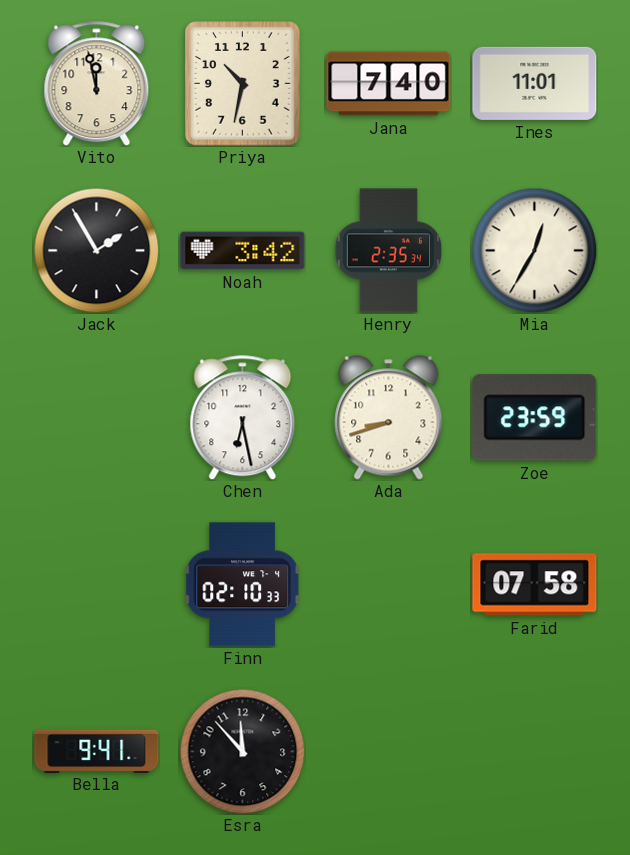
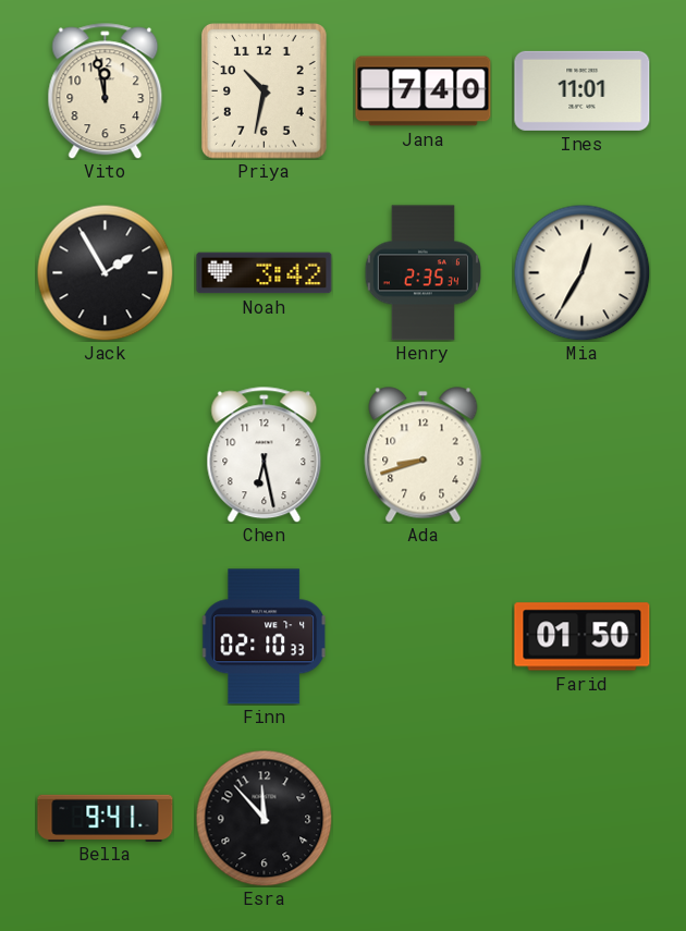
Zoe: 23:59 -> none (535, 418)
Farid: 07:58 -> 01:50 (583, 637)
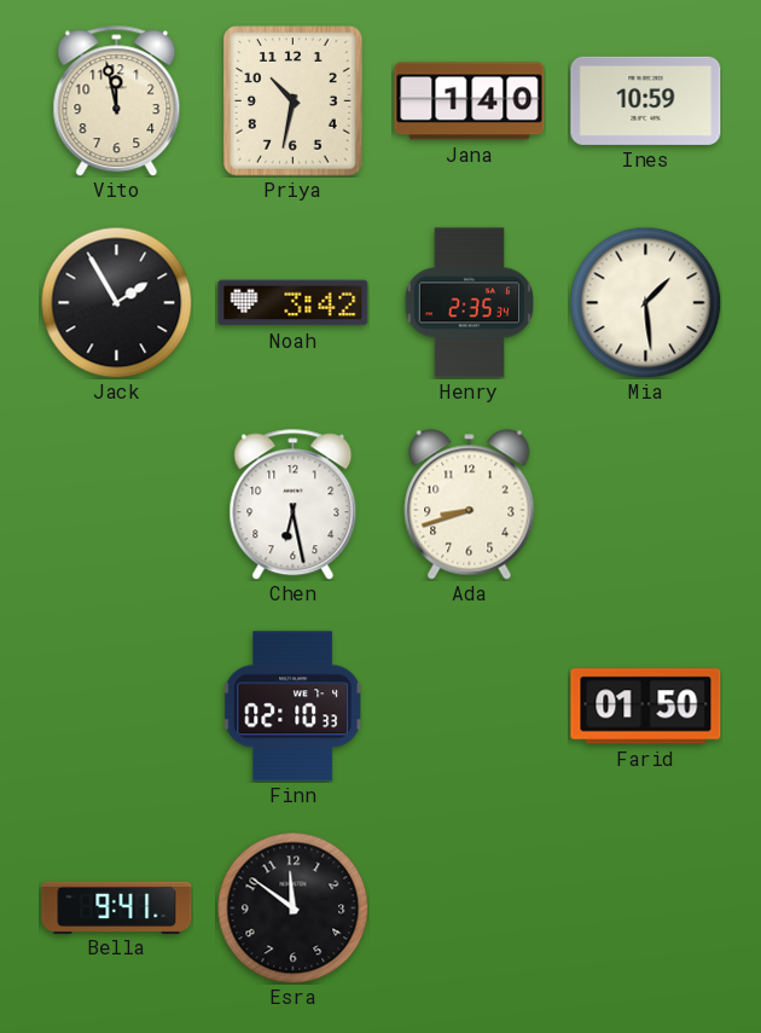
Jana: 7:40 -> 1:40 (470, 101)
Ines: 11:01 -> 10:59 (646, 100)
Mia: 12:35 -> 1:29 (645, 302)
Esra: 11:53 -> 11:51 (292, 907)
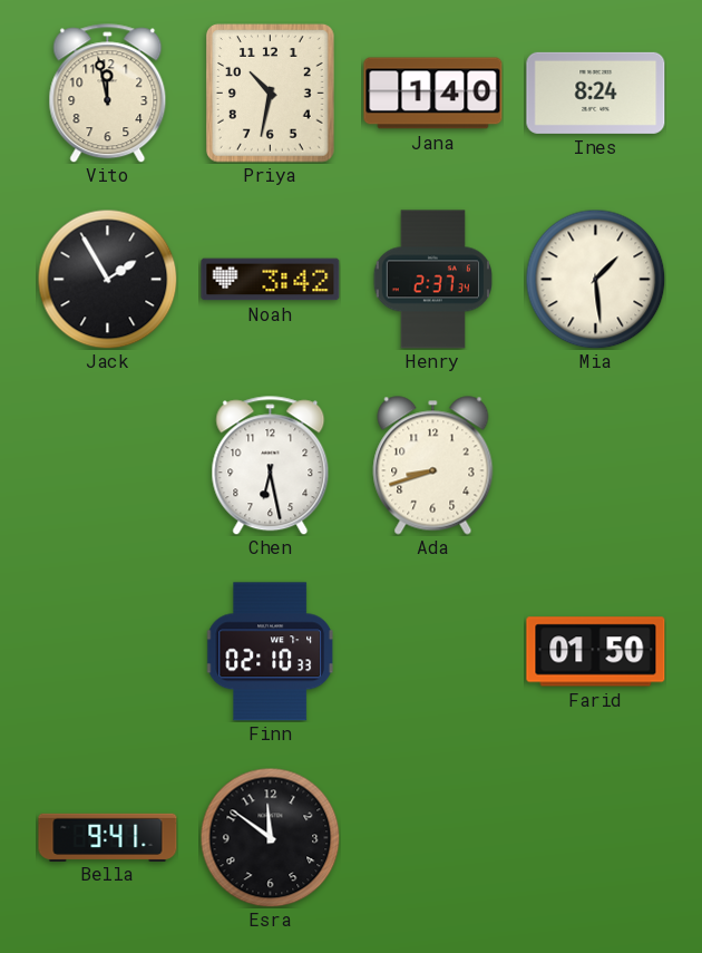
Ines: 10:59 -> 8:24 (596, 93)
Henry: 2:35 -> 2:37 (432, 280)
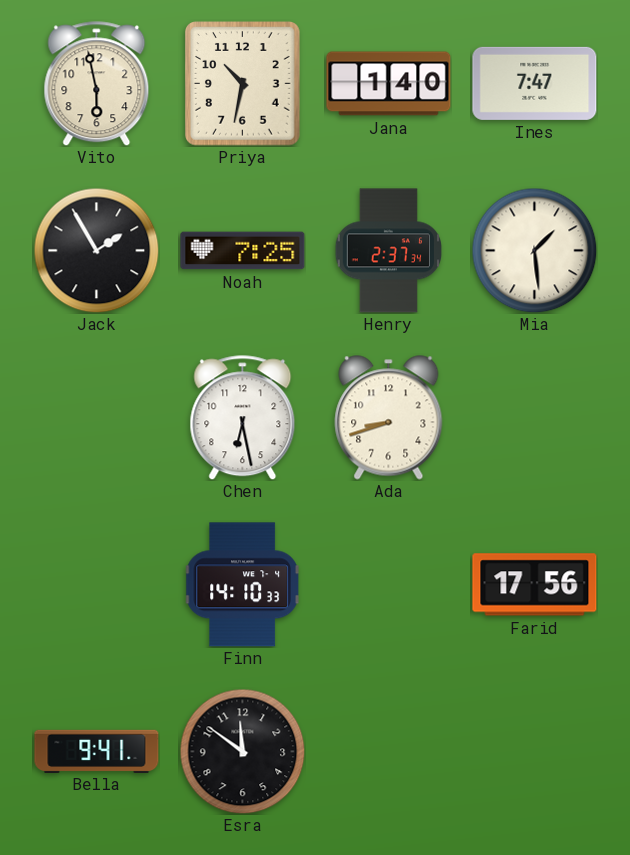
Vito: 11:58 -> 5:58 (97, 84)
Ines: 8:24 -> 7:47 (535, 83)
Noah: 3:42 -> 7:25 (243, 251)
Finn: 02:10 -> 14:10 (242, 585)
Farid: 01:50 -> 17:56 (535, 585)
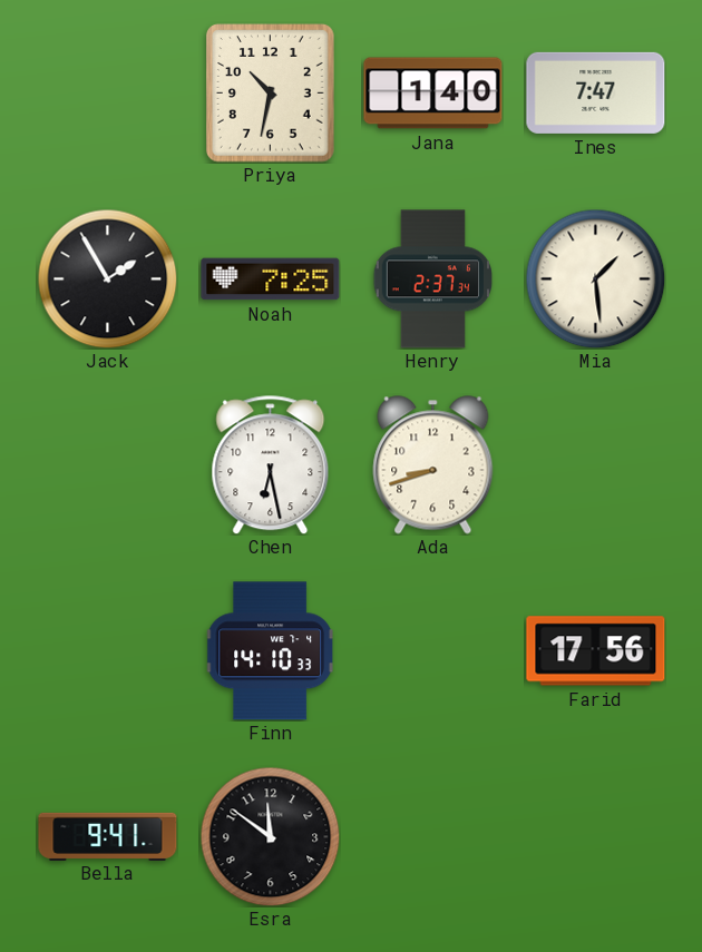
Vito: 5:58 -> none (97, 84)
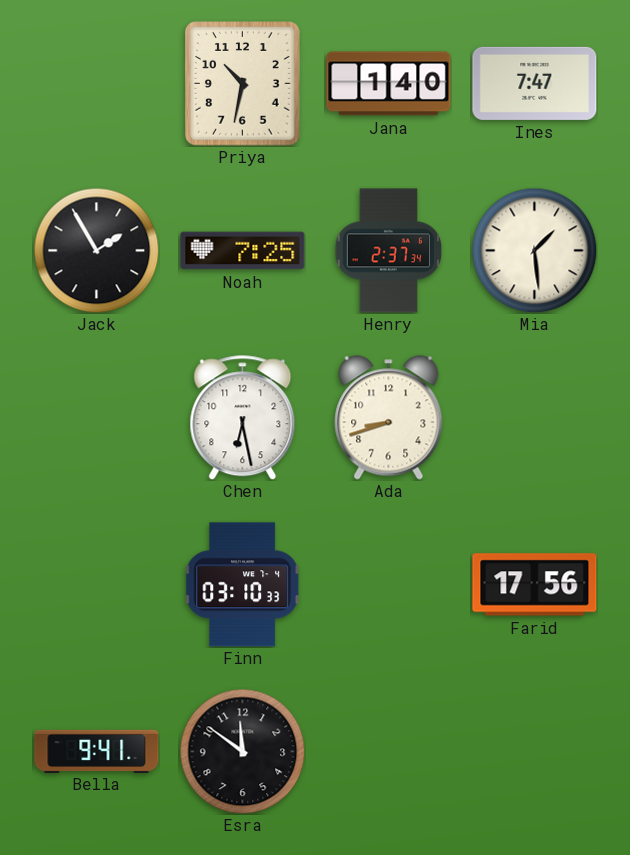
Finn: 14:10 -> 03:10 (242, 585)
